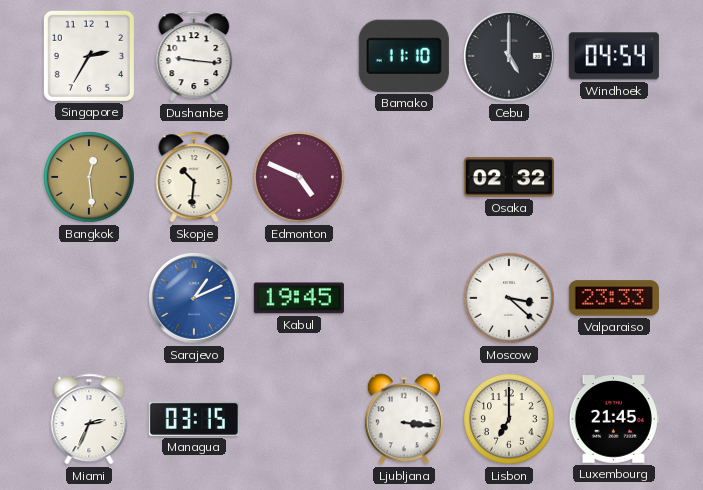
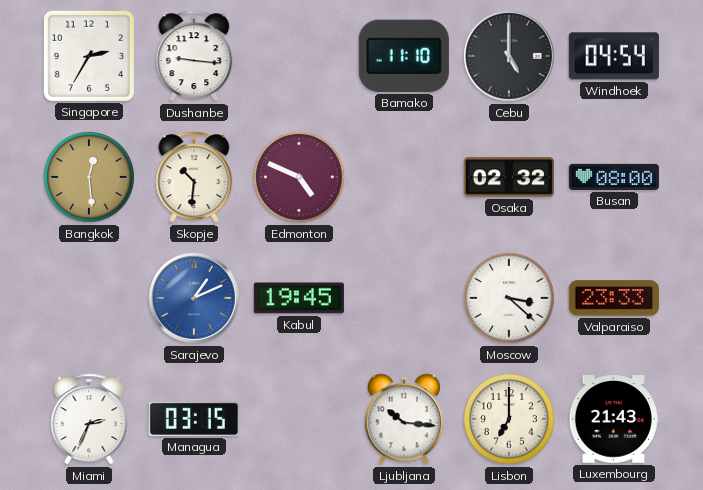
Busan: none -> 08:00 (614, 177)
Ljubljana: 3:16 -> 10:16 (404, 419)
Luxembourg: 21:45 -> 21:43 (614, 419)
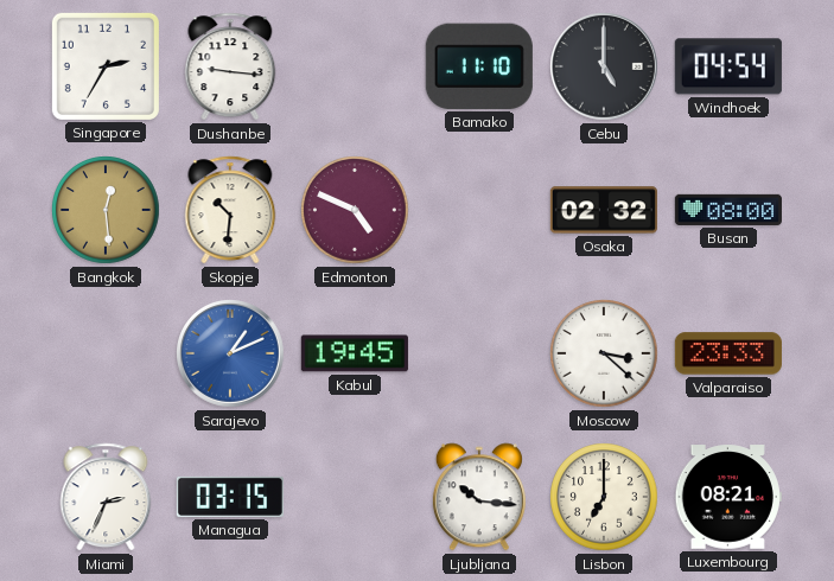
Luxembourg: 21:43 -> 08:21 (728, 497)
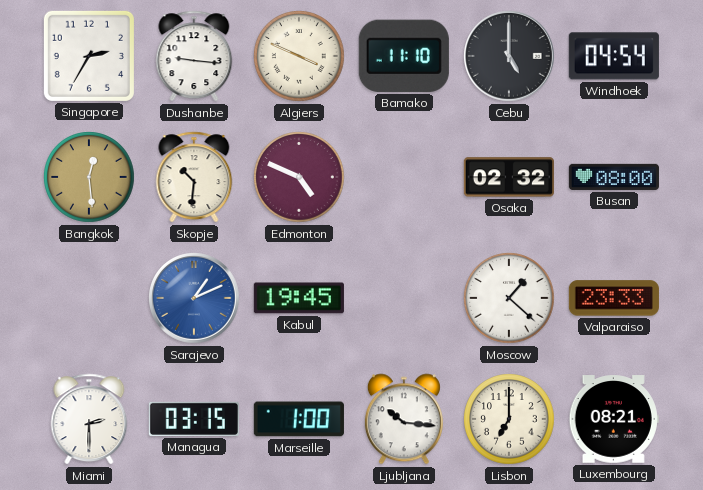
Algiers: none -> 3:49 (299, 56)
Moscow: 3:22 -> 1:22 (509, 298)
Miami: 2:34 -> 2:30 (89, 419)
Marseille: none -> 1:00 (299, 419)
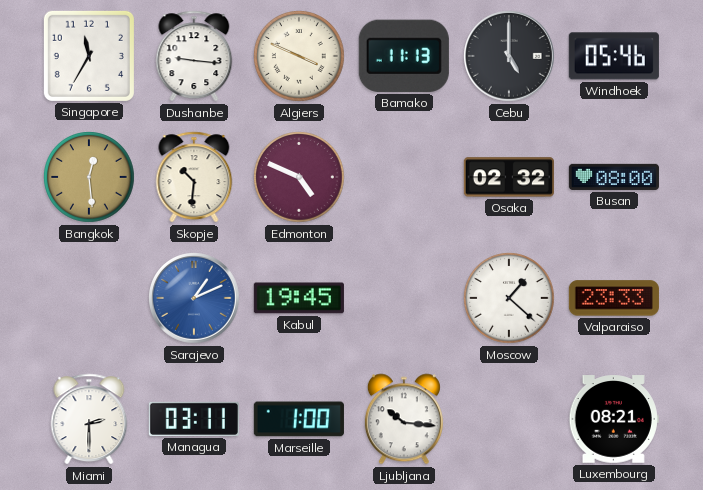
Singapore: 2:35 -> 11:35 (89, 56)
Bamako: 11:10 -> 11:13 (404, 56)
Windhoek: 04:54 -> 05:46 (614, 56)
Managua: 03:15 -> 03:11 (194, 419)
Lisbon: 7:00 -> none (509, 419)
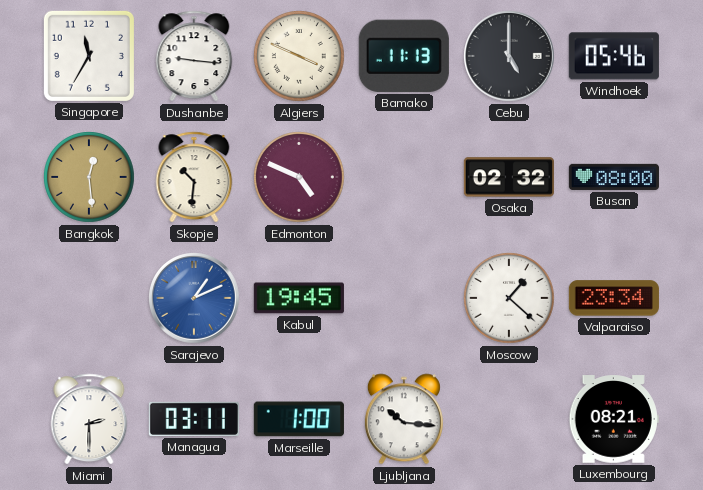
Valparaiso: 23:33 -> 23:34 (614, 298)
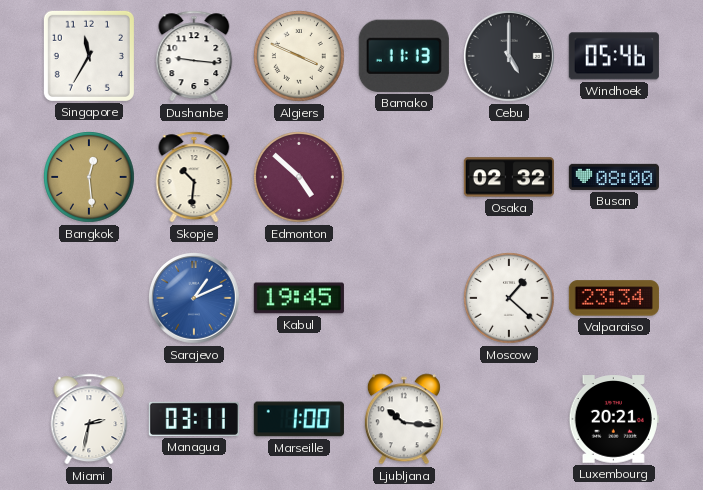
Edmonton: 4:49 -> 4:52 (299, 177)
Miami: 2:30 -> 2:32 (89, 419)
Luxembourg: 08:21 -> 20:21 (614, 419)
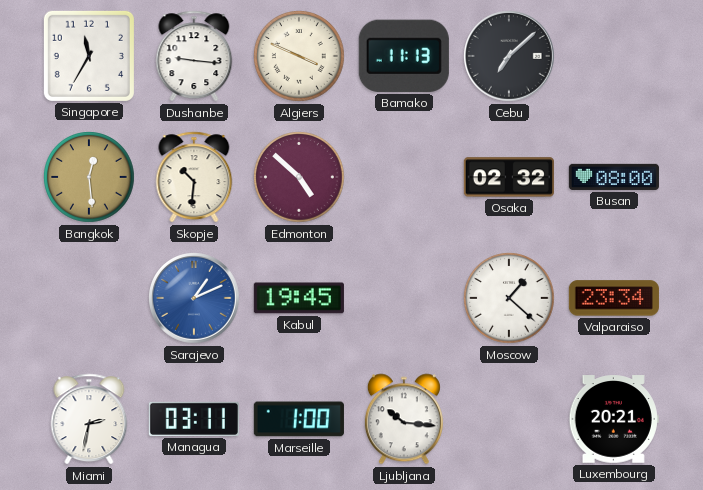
Cebu: 5:00 -> 7:08 (510, 57)
Windhoek: 05:46 -> none (614, 56)
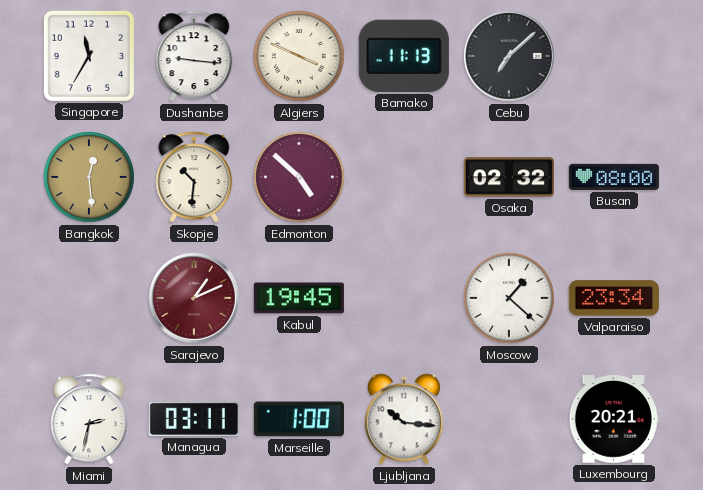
Sarajevo dial: blue -> burgundy (195, 299)
